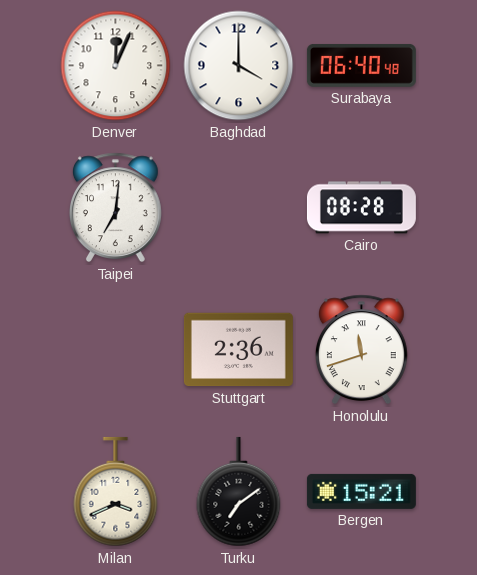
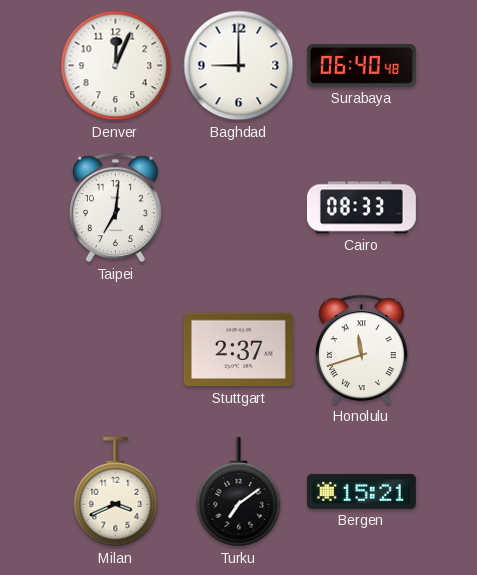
Baghdad: 4:00 -> 9:00 (239, 66)
Cairo: 08:28 -> 08:33 (361, 208)
Stuttgart: 2:36 -> 2:37 (238, 350)
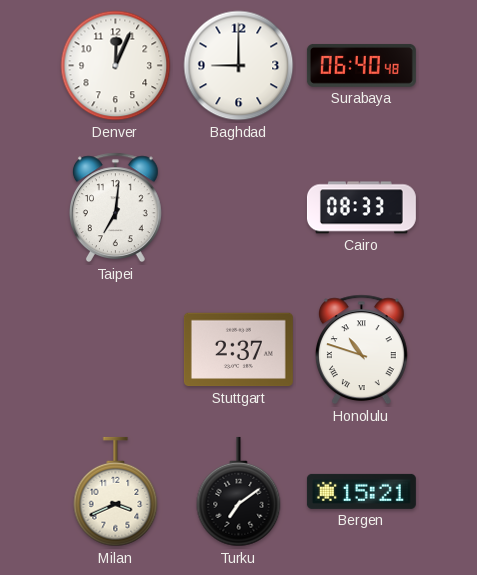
Honolulu: 11:42 -> 10:48 (361, 350)
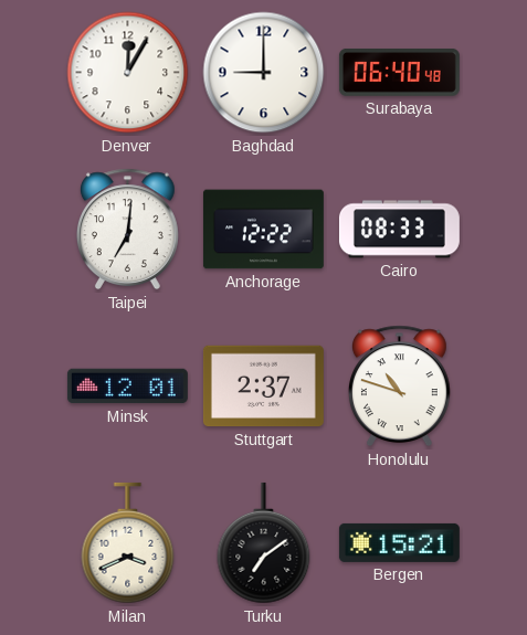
Denver: 12:04 -> 12:05 (128, 73)
Anchorage: none -> 12:22 (263, 230)
Minsk: none -> 12:01 (127, 387)
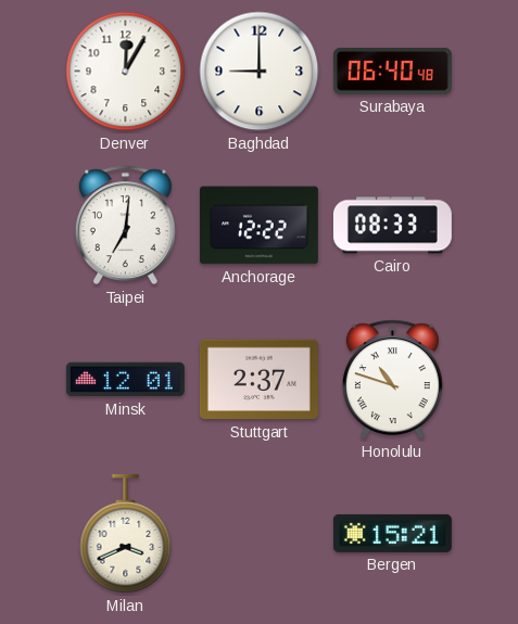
Turku: 7:09 -> none (264, 543)
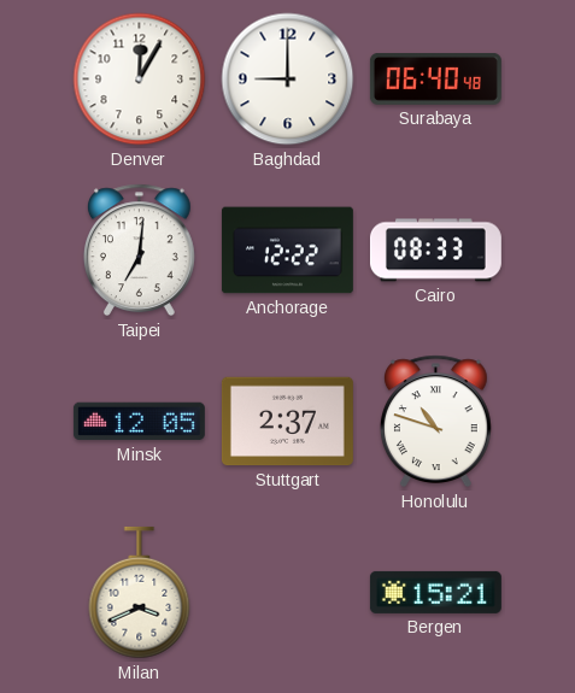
Minsk: 12:01 -> 12:05 (139, 422)
